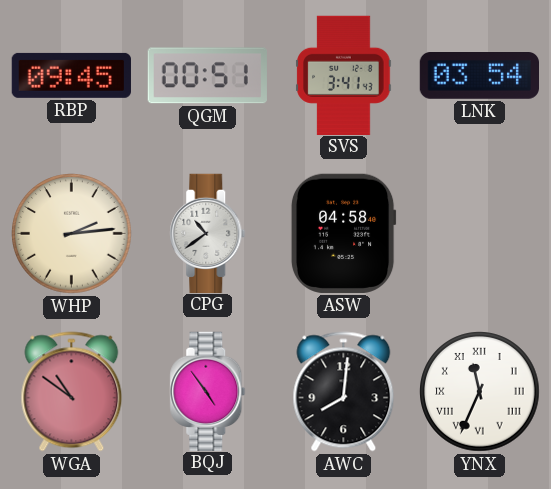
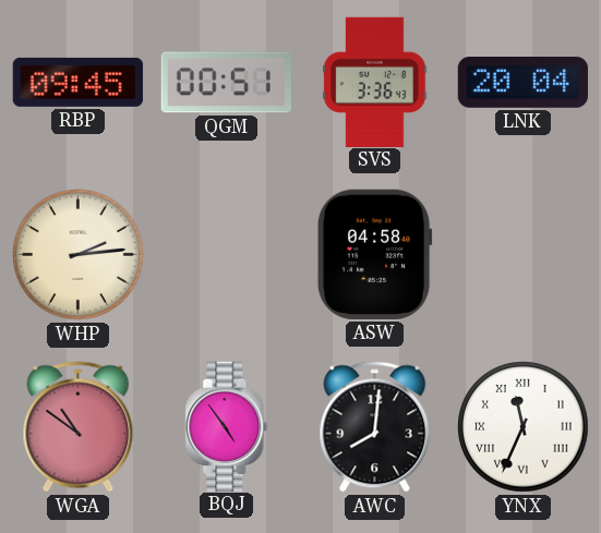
SVS: 3:41 -> 3:36 (375, 82)
LNK: 03:54 -> 20:04 (522, 83)
CPG: 10:39 -> none (208, 233)
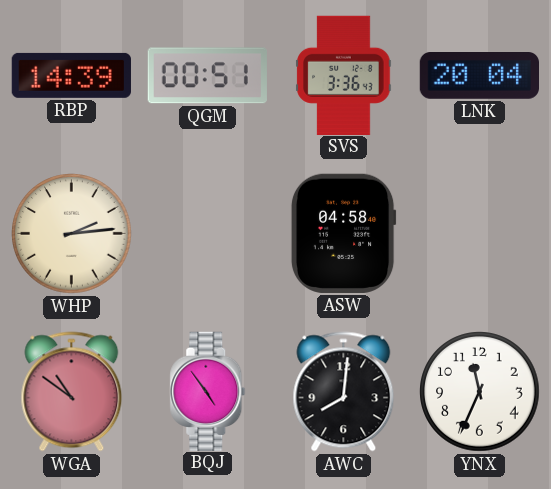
RBP: 09:45 -> 14:39 (71, 75)
YNX numerals: Roman -> Arabic (480, 392)
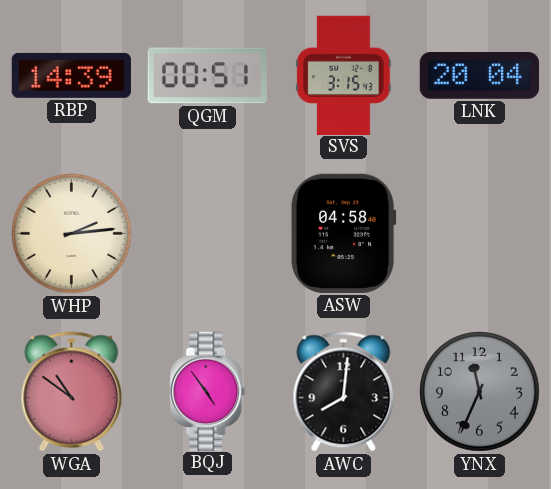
SVS: 3:36 -> 3:15 (344, 75)
YNX dial: white -> grey (480, 392)
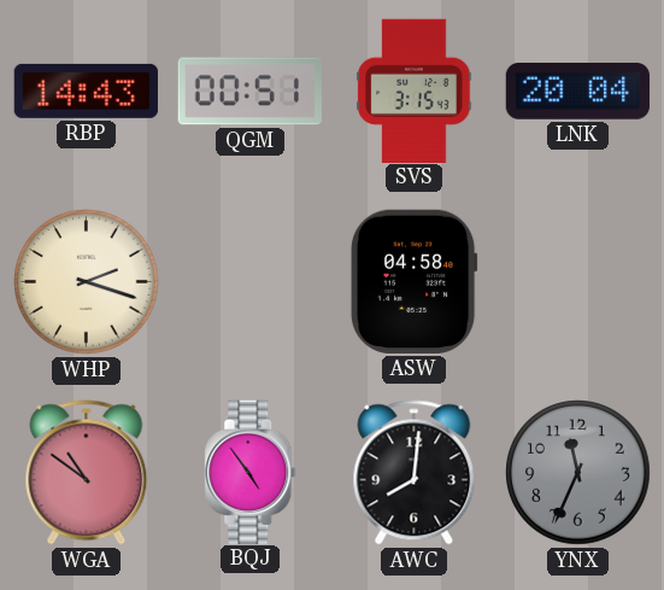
RBP: 14:39 -> 14:43 (86, 90)
WHP: 2:14 -> 2:18 (87, 282)
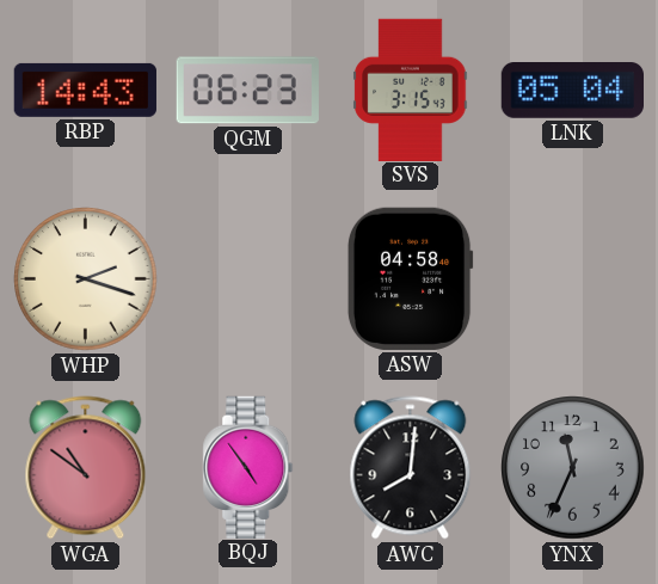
QGM: 00:51 -> 06:23 (247, 91)
LNK: 20:04 -> 05:04 (572, 91)
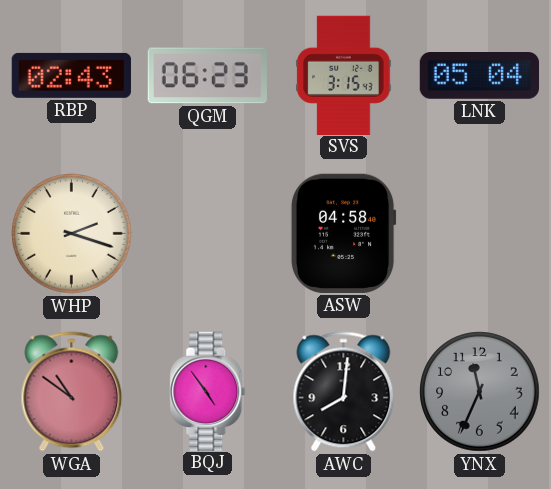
RBP: 14:43 -> 02:43 (71, 75)
